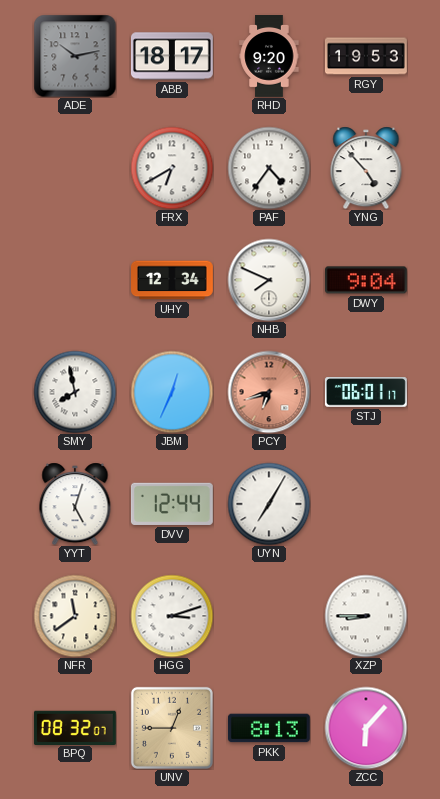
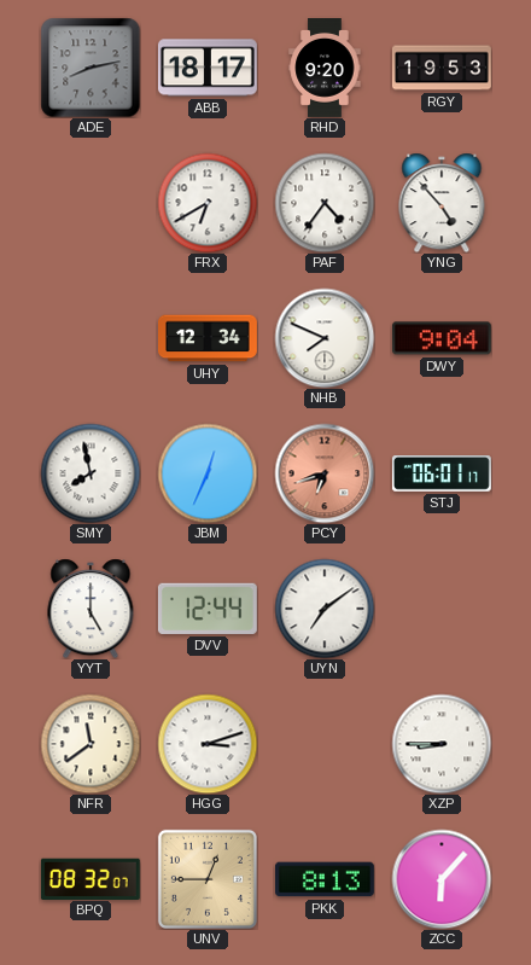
ADE: 10:13 -> 8:13 (91, 68)
YYT: 5:03 -> 5:00 (91, 609)
UYN: 7:05 -> 7:09 (325, 609)
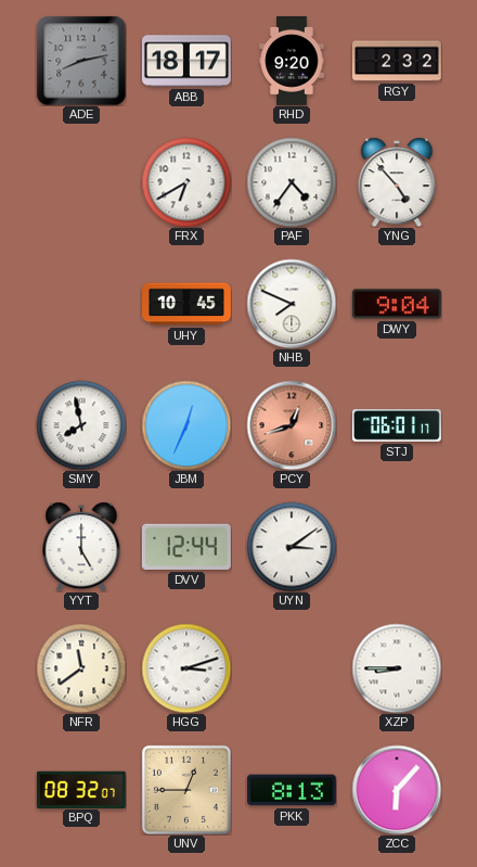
RGY: 19:53 -> 2:32 (398, 61)
UHY: 12:34 -> 10:45 (188, 304)
PCY: 6:42 -> 12:42 (292, 425)
UYN: 7:09 -> 3:09 (292, 547)
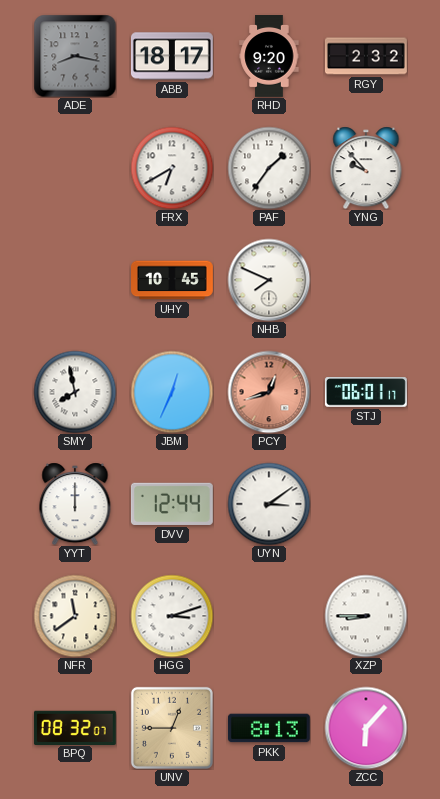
ADE: 8:13 -> 8:17 (75, 56)
PAF: 4:36 -> 1:36 (269, 168)
YNG: 4:53 -> 9:53 (366, 168)
DWY: 9:04 -> none (397, 304)
YYT: 5:00 -> 12:00 (75, 504)
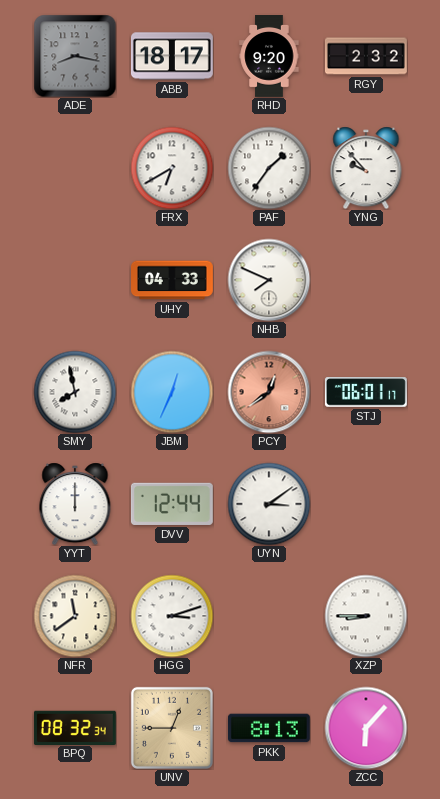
UHY: 10:45 -> 04:33 (173, 280)
PCY: 12:42 -> 12:39 (269, 392)
BPQ: 08:32:07 -> 08:32:34 (75, 727)
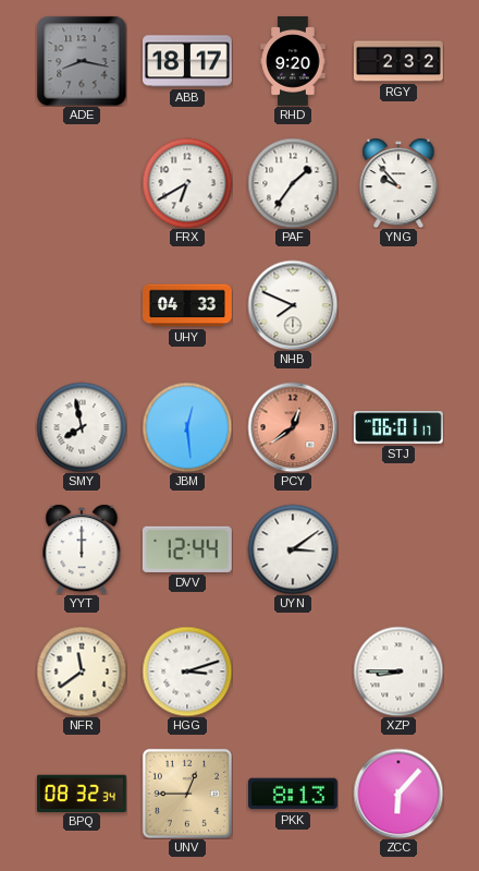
JBM: 12:34 -> 12:29 (187, 427)
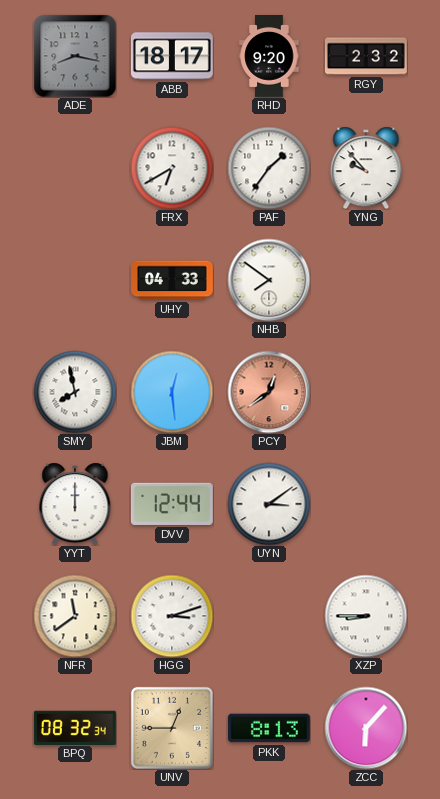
NHB: 7:49 -> 7:51 (269, 280)
STJ: 06:01 -> none (398, 427)
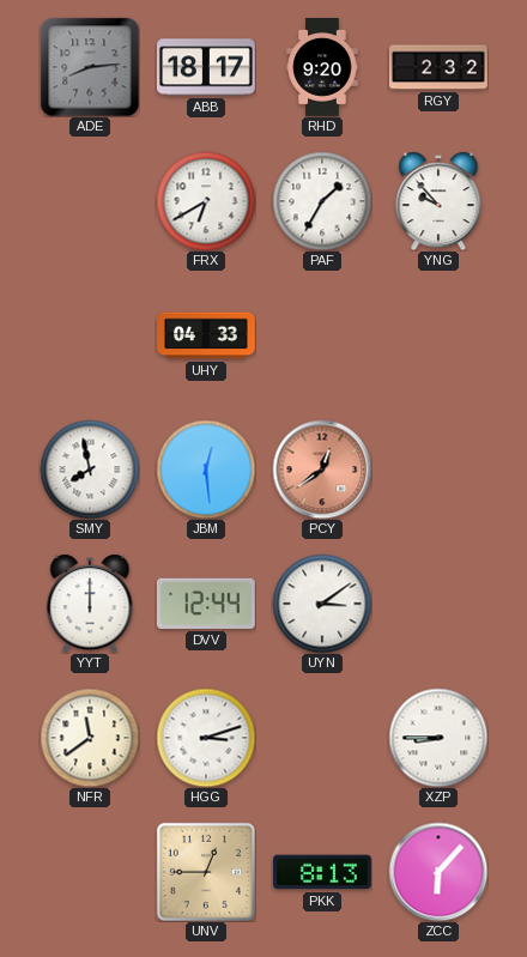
ADE: 8:17 -> 8:14 (90, 67)
PAF: 1:36 -> 1:35 (322, 201)
NHB: 7:51 -> none (269, 280)
BPQ: 08:32 -> none (75, 727)
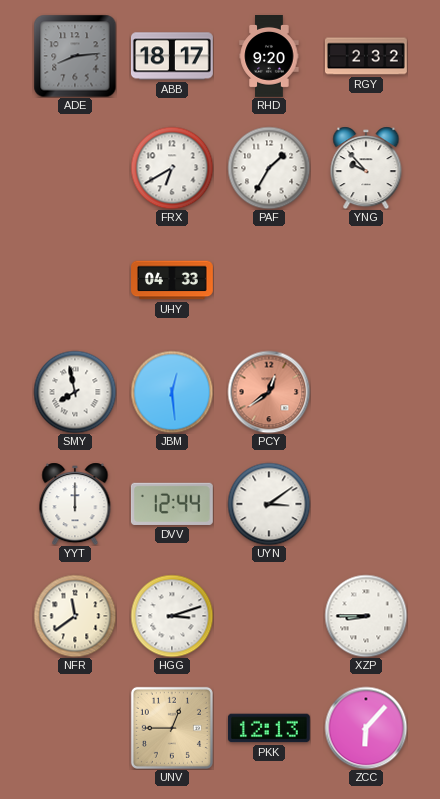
PKK: 8:13 -> 12:13 (269, 728)
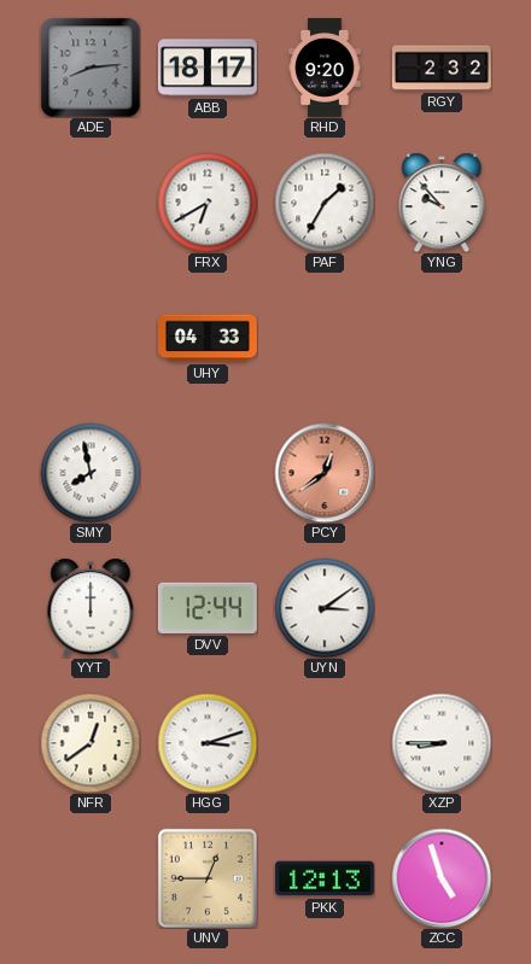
JBM: 12:29 -> none (172, 392)
NFR: 11:39 -> 12:39 (91, 743)
ZCC: 6:07 -> 4:57 (442, 878)
